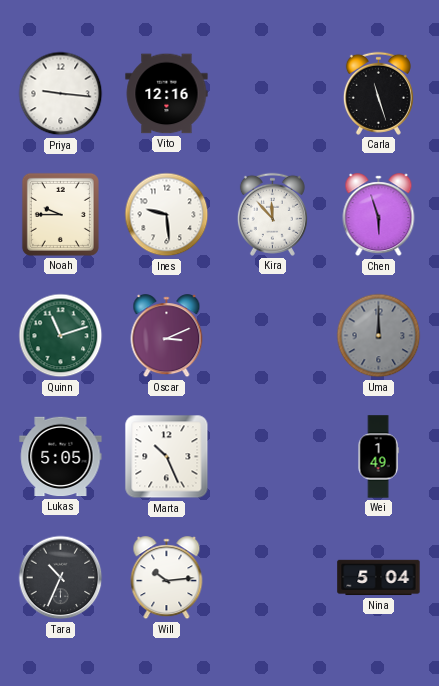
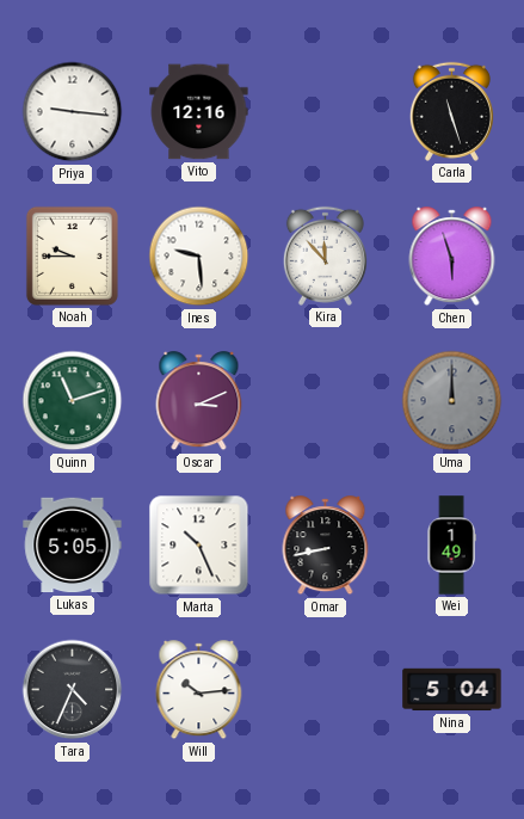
Omar: none -> 8:43 (326, 546)
Tara: 10:34 -> 4:34 (73, 690)
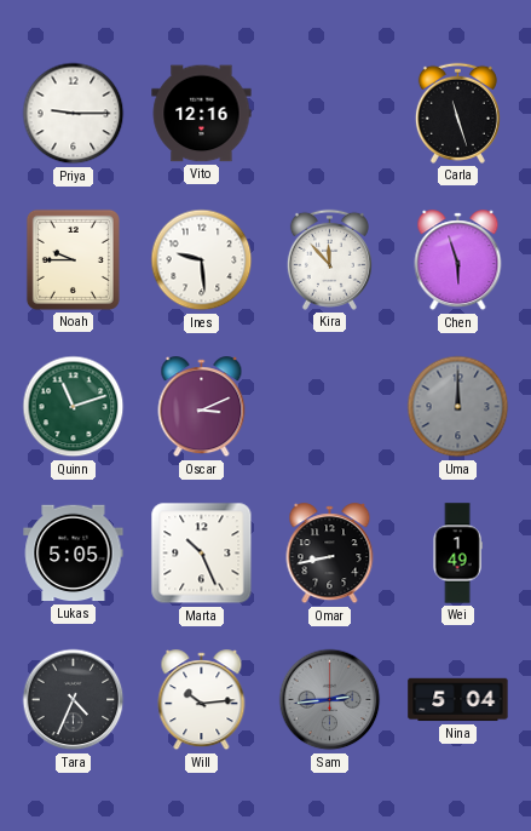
Priya: 9:16 -> 9:15 (74, 114)
Sam: none -> 2:44 (330, 700)
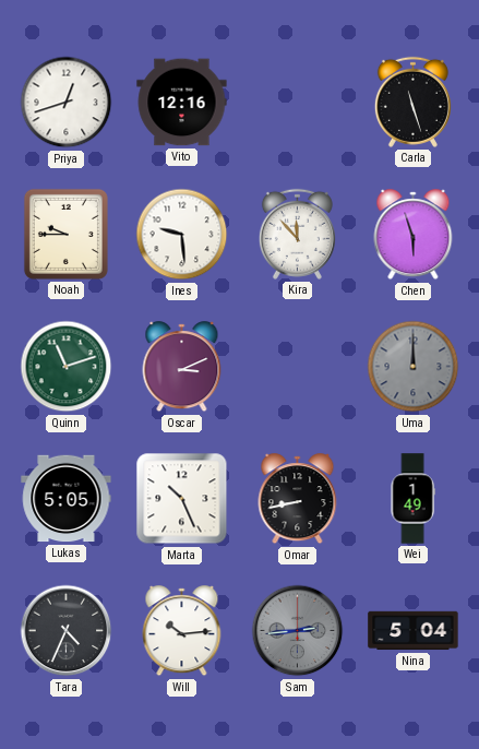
Priya: 9:15 -> 12:42 (67, 103)
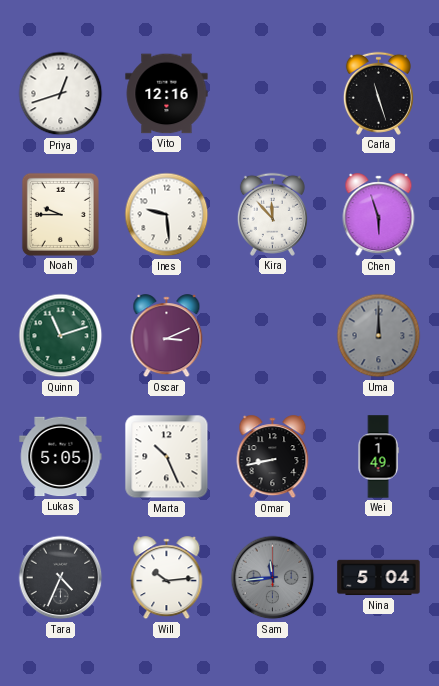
Sam: 2:44 -> 11:44 (273, 578)
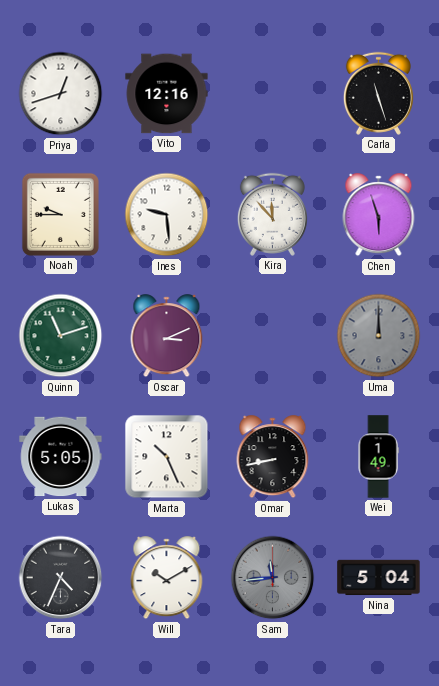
Will: 10:14 -> 10:10 (167, 578)
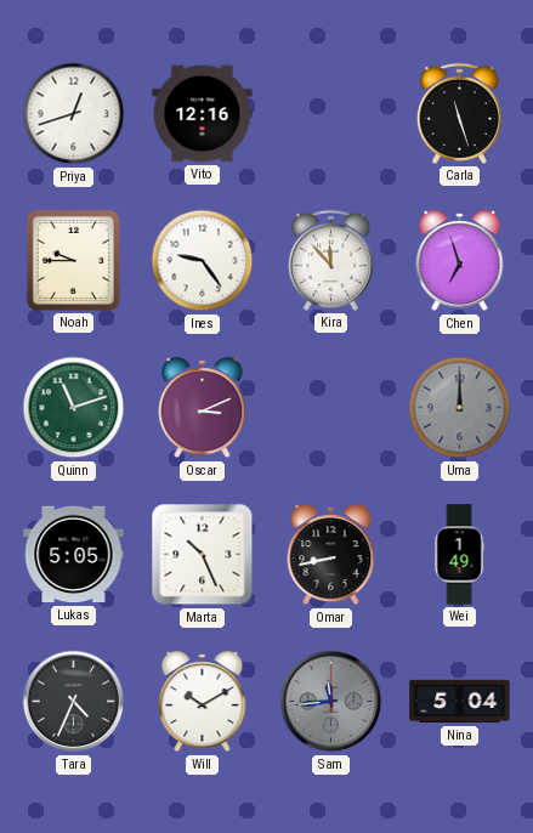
Ines: 9:29 -> 9:24 (203, 261)
Chen: 5:57 -> 6:57 (460, 261)
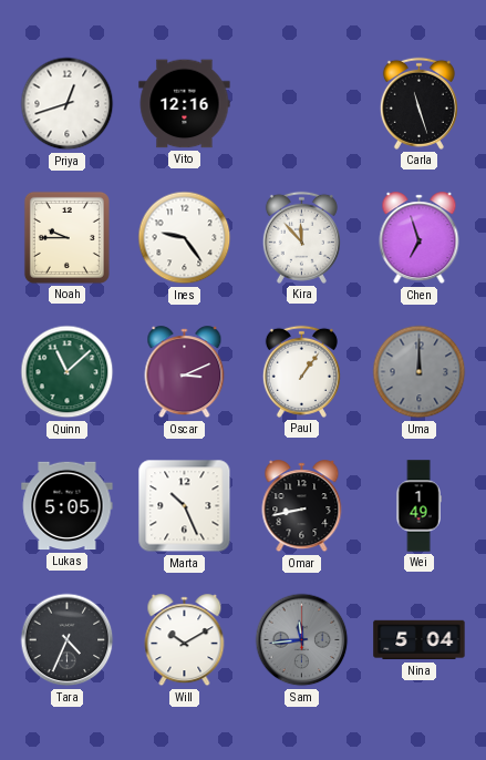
Quinn: 11:12 -> 11:08 (68, 372)
Paul: none -> 1:06 (301, 371)
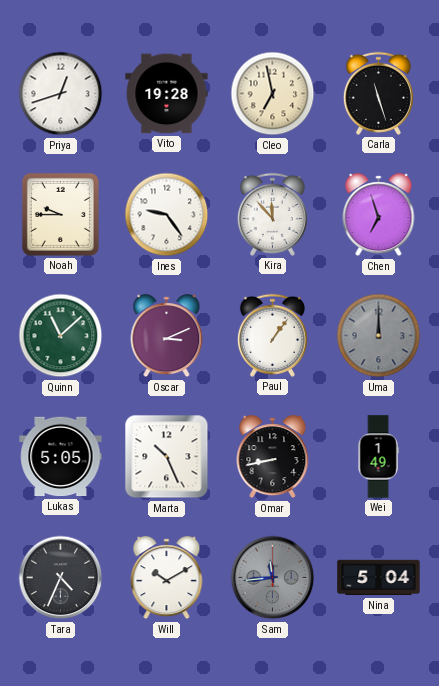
Vito: 12:16 -> 19:28 (167, 94)
Cleo: none -> 6:58 (273, 94)
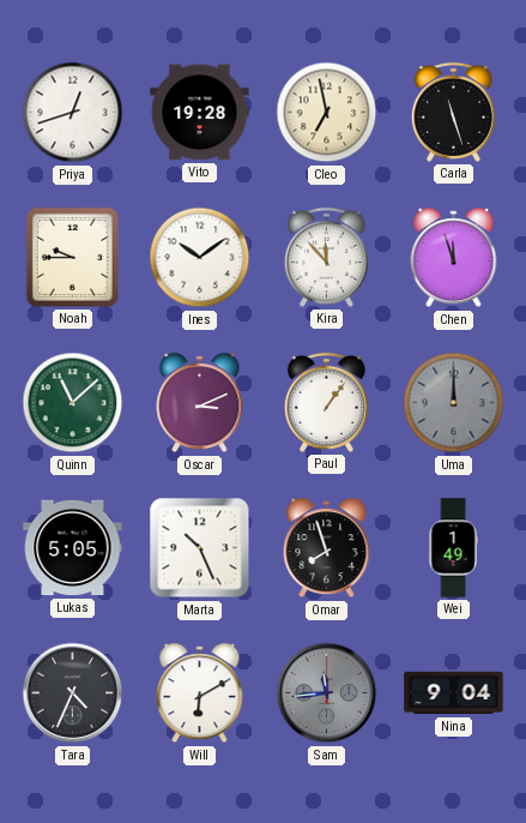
Ines: 9:24 -> 10:09 (200, 258)
Chen: 6:57 -> 11:57 (454, 258)
Omar: 8:43 -> 7:57 (327, 548)
Will: 10:10 -> 6:10 (200, 693)
Nina: 5:04 -> 9:04 (454, 693)
